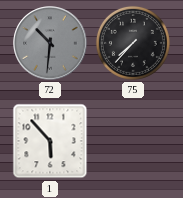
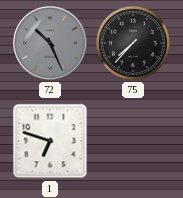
72: 10:31 -> 10:26 (50, 43)
1: 5:53 -> 6:48 (50, 141)
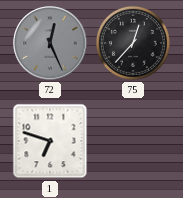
72: 10:26 -> 12:26 (50, 43)
75: 7:37 -> 12:37 (133, 43)
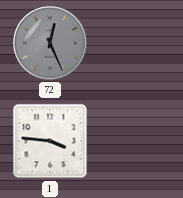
75: 12:37 -> none (133, 43)
1: 6:48 -> 3:46 (50, 141)
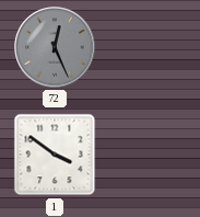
1: 3:46 -> 3:51 (55, 155)
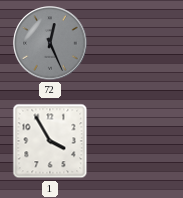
1: 3:51 -> 3:55 (50, 141)
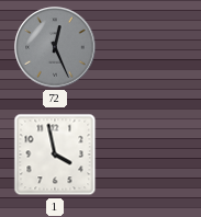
1: 3:55 -> 3:58 (55, 155)
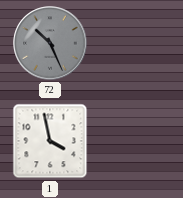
72: 12:26 -> 10:26 (50, 43)
